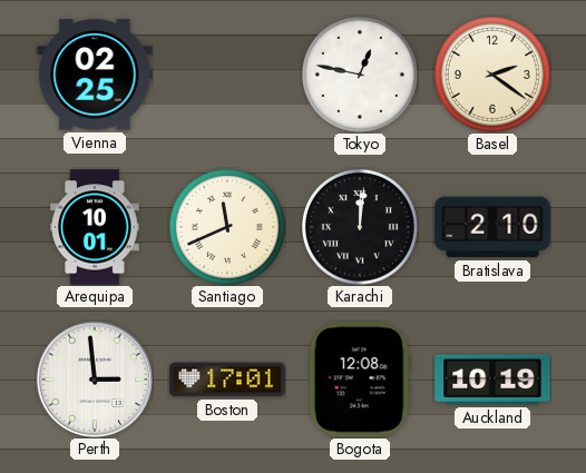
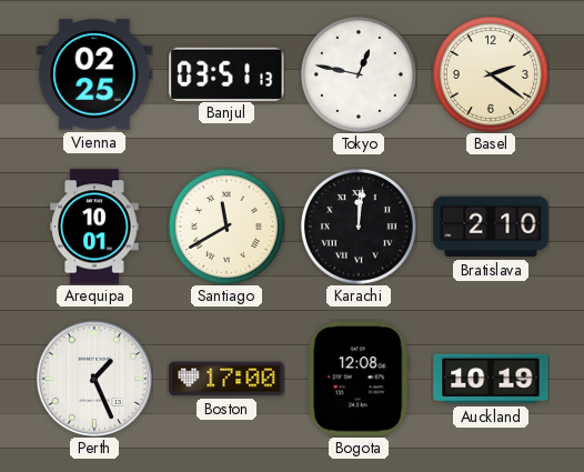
Banjul: none -> 03:51 (226, 73)
Santiago: 11:41 -> 11:40 (226, 227)
Perth: 2:59 -> 1:26 (93, 378)
Boston: 17:01 -> 17:00 (226, 379)
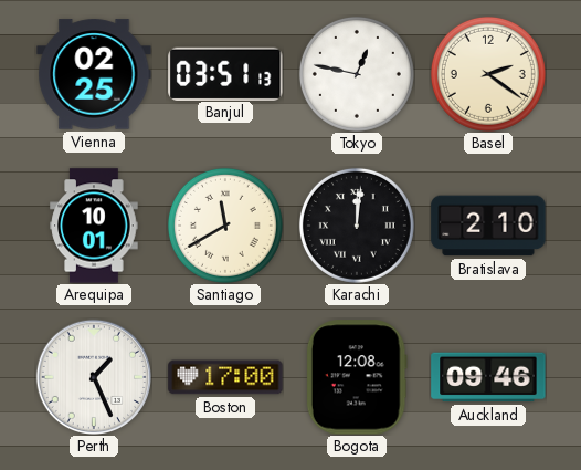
Auckland: 10:19 -> 09:46 (488, 377)
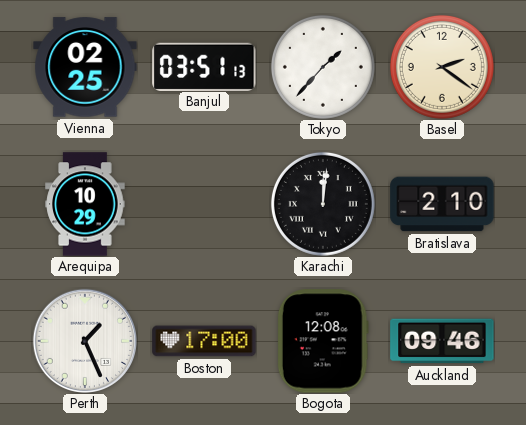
Tokyo: 12:47 -> 1:37 (323, 67)
Arequipa: 10:01 -> 10:29 (85, 204)
Santiago: 11:40 -> none (225, 226)
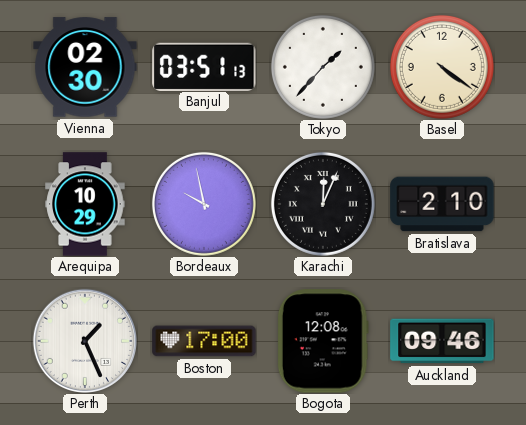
Vienna: 02:25 -> 02:30 (85, 67)
Basel: 2:21 -> 4:21 (442, 67)
Bordeaux: none -> 9:58 (204, 204)
Karachi: 12:01 -> 12:04 (323, 204)
